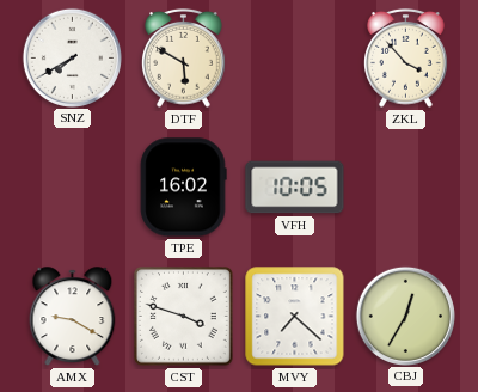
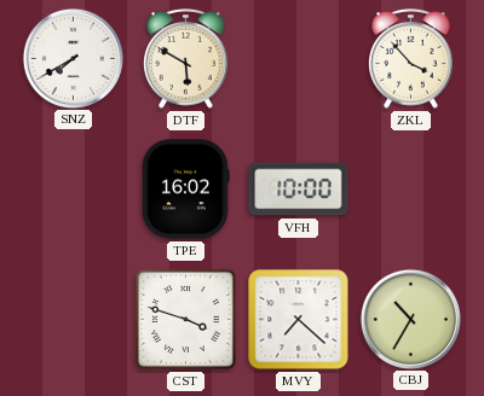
VFH: 10:05 -> 10:00 (299, 190)
AMX: 9:20 -> none (73, 317)
CBJ: 12:35 -> 10:35 (410, 319)
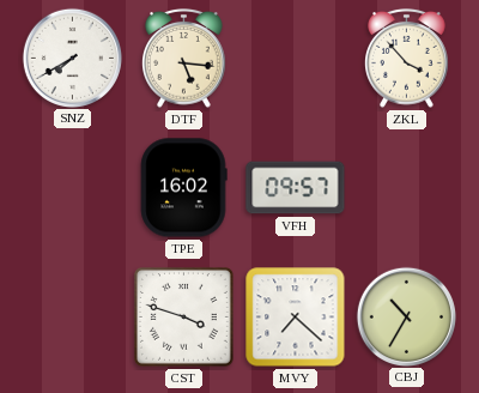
DTF: 5:50 -> 5:16 (184, 58)
VFH: 10:00 -> 09:57 (296, 188)
